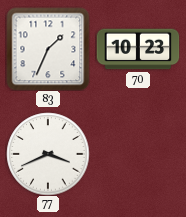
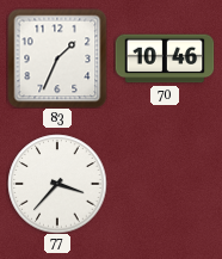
70: 10:23 -> 10:46 (165, 58)
77: 3:41 -> 3:37 (57, 184)
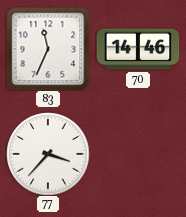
83: 1:34 -> 11:34 (48, 49)
70: 10:46 -> 14:46 (138, 49)
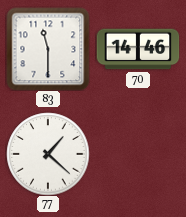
83: 11:34 -> 11:30 (48, 49)
77: 3:37 -> 1:22 (48, 154)
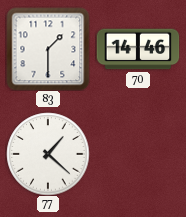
83: 11:30 -> 1:30 (48, 49)
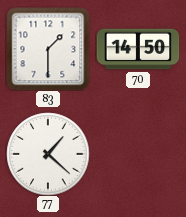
70: 14:46 -> 14:50 (138, 49)
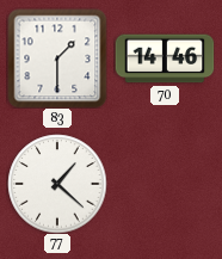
70: 14:50 -> 14:46 (165, 58)
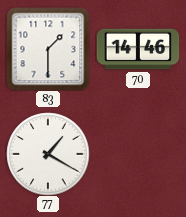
77: 1:22 -> 1:20 (48, 154)
